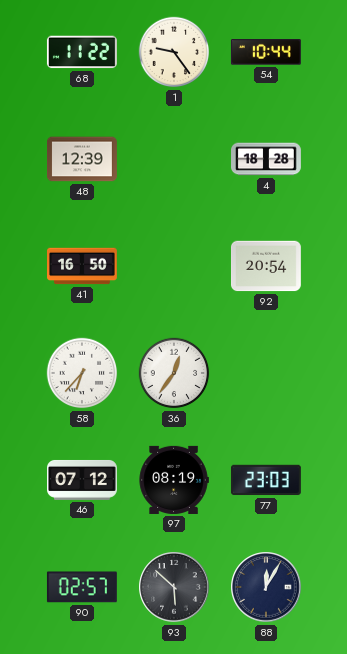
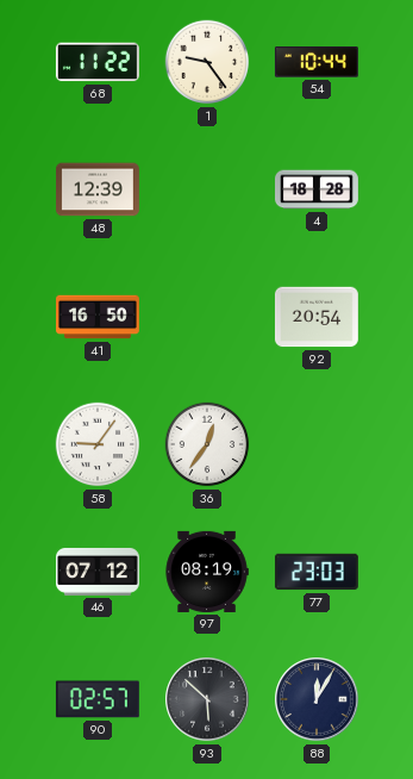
58: 6:37 -> 9:06 (98, 444)
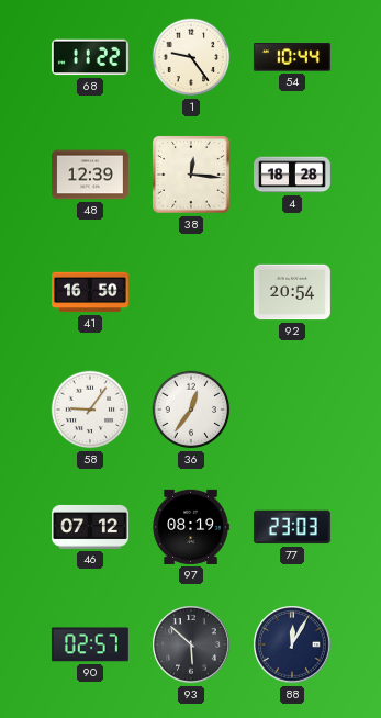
38: none -> 12:16 (191, 175)
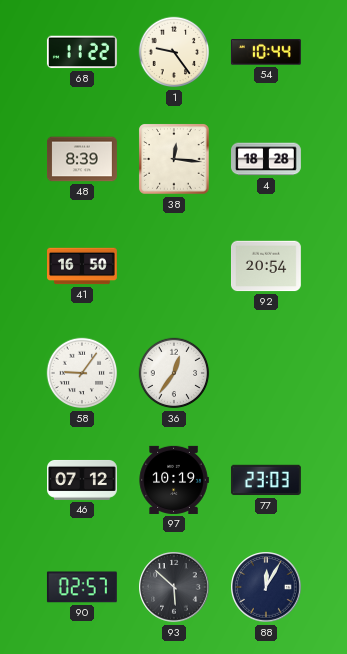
48: 12:39 -> 8:39 (83, 159)
97: 08:19 -> 10:19 (174, 480)
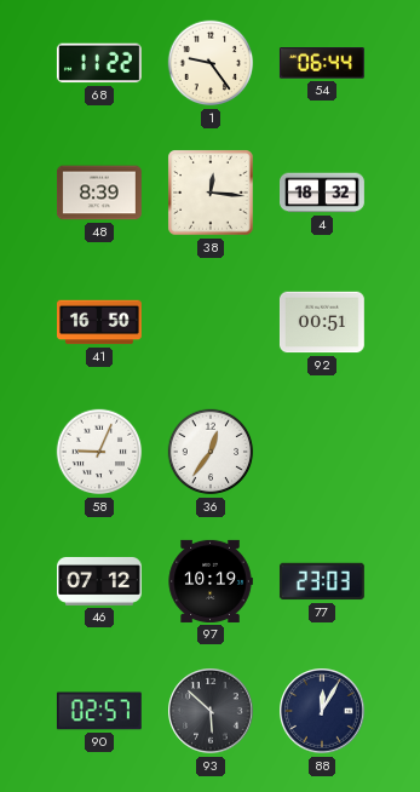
54: 10:44 -> 06:44 (322, 63)
4: 18:28 -> 18:32 (323, 193)
92: 20:54 -> 00:51 (322, 322)
58: 9:06 -> 9:04 (99, 452)
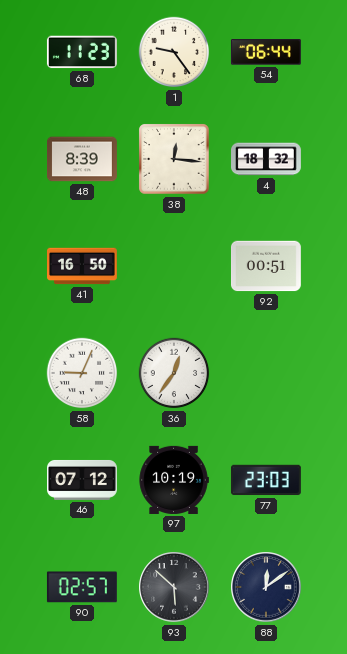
68: 11:22 -> 11:23 (82, 52)
88: 12:05 -> 12:09 (266, 587)
